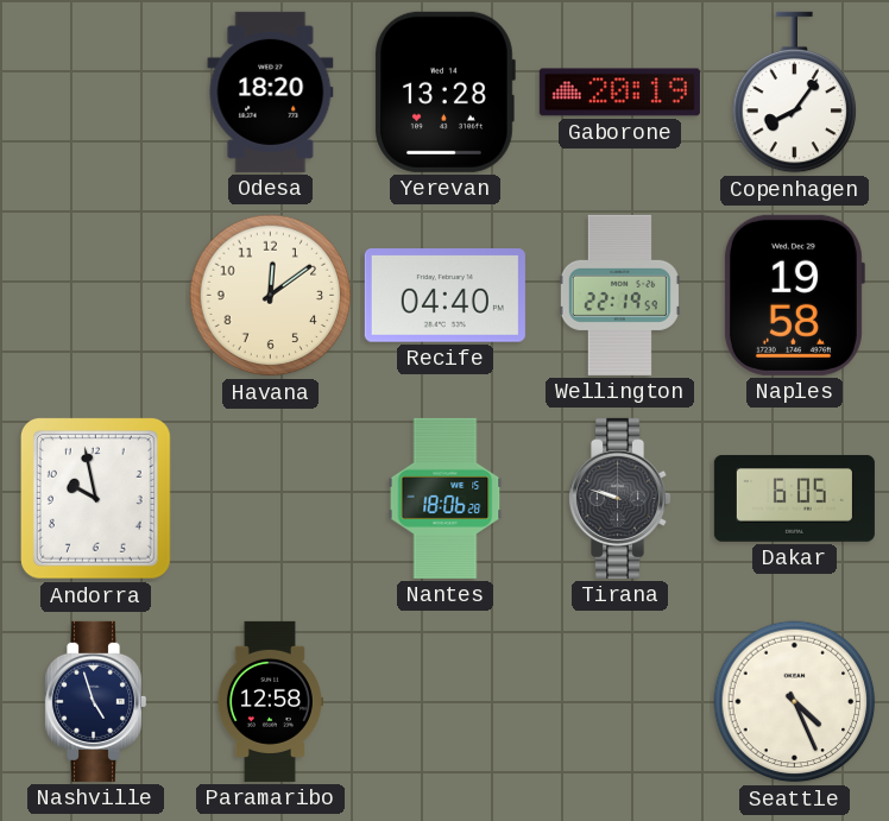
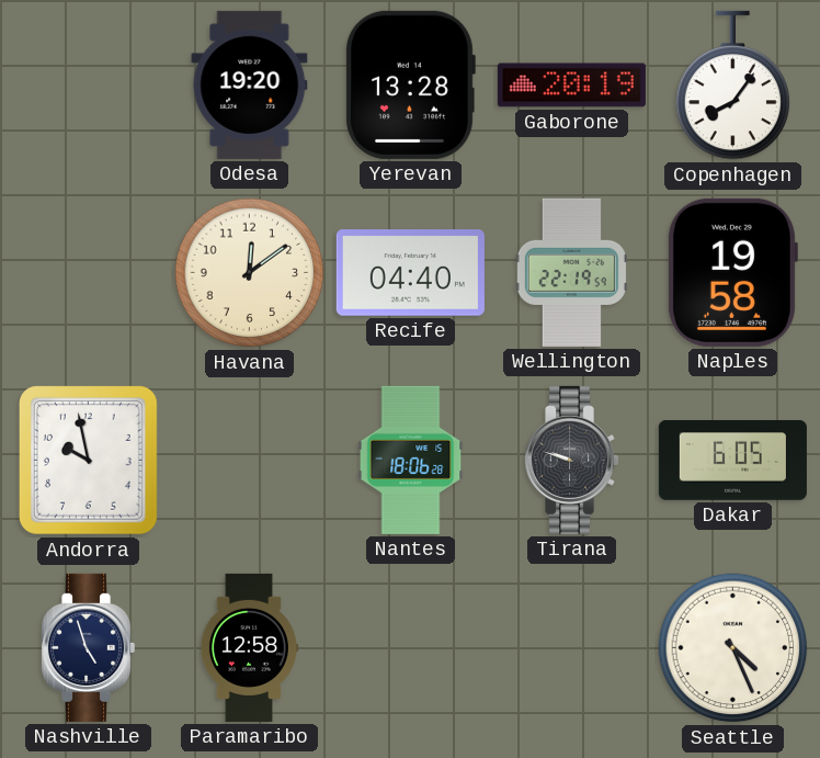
Odesa: 18:20 -> 19:20 (250, 84)
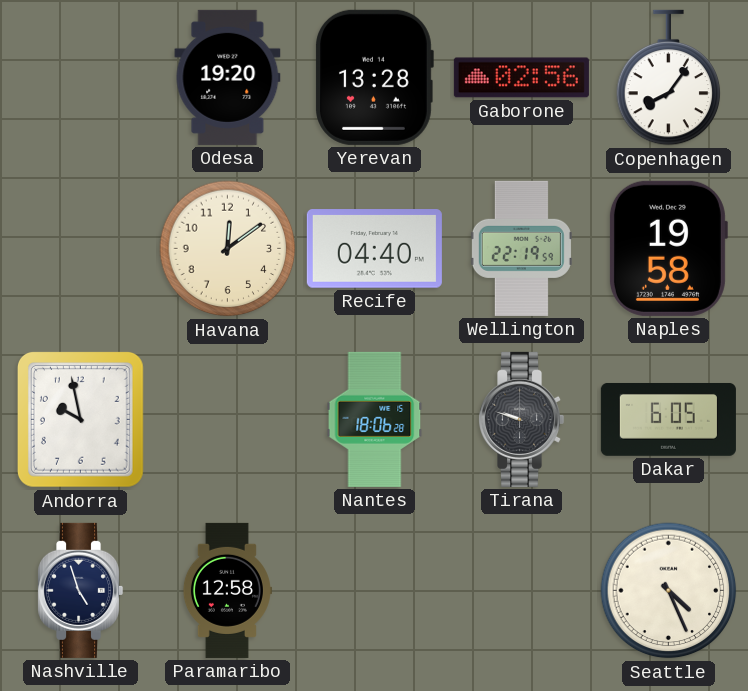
Gaborone: 20:19 -> 02:56 (521, 78)
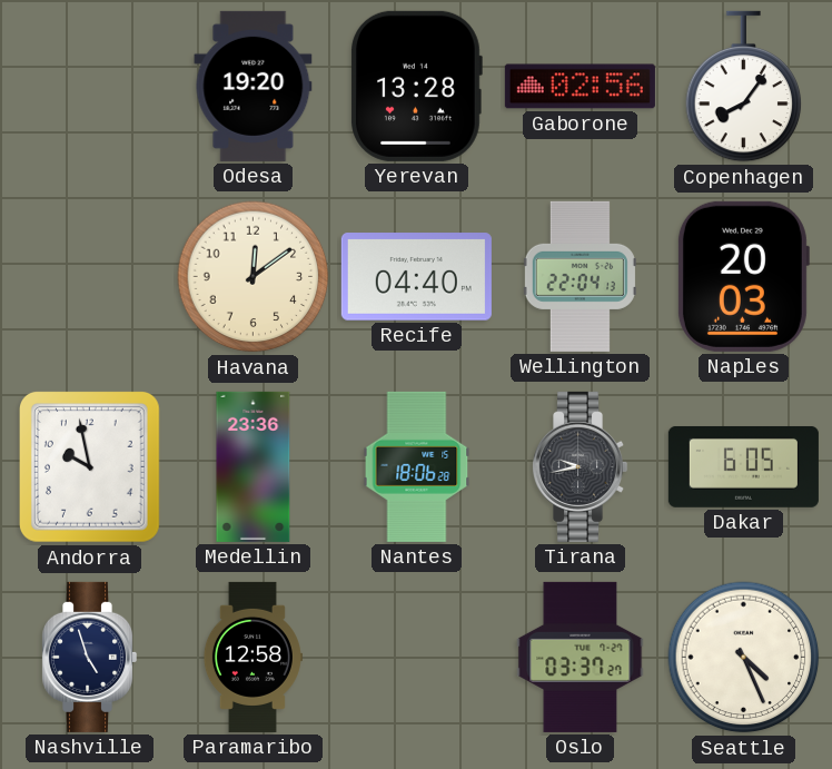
Wellington: 22:19 -> 22:04 (580, 276)
Naples: 19:58 -> 20:03 (743, 276)
Medellin: none -> 23:36 (254, 466)
Tirana: 9:48 -> 9:43 (581, 466)
Oslo: none -> 03:37 (581, 657)
